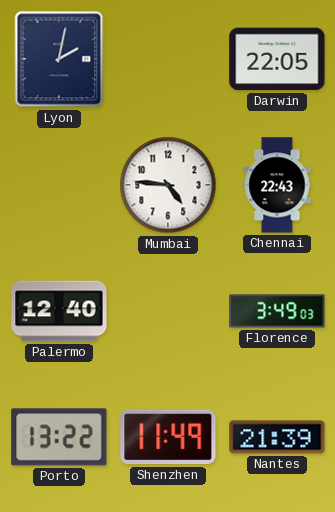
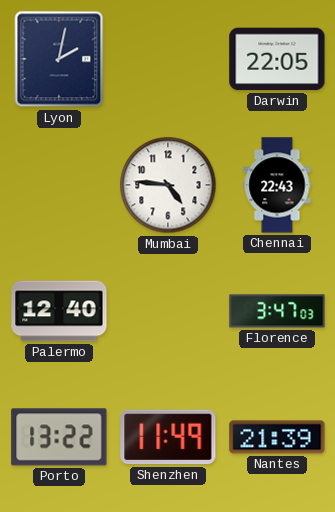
Florence: 3:49 -> 3:47 (277, 311)
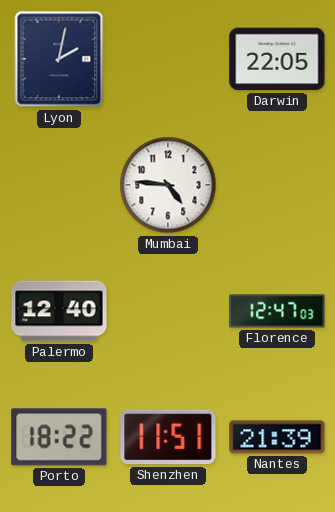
Chennai: 22:43 -> none (277, 185)
Florence: 3:47 -> 12:47 (277, 311)
Porto: 13:22 -> 18:22 (59, 437)
Shenzhen: 11:49 -> 11:51 (168, 437)
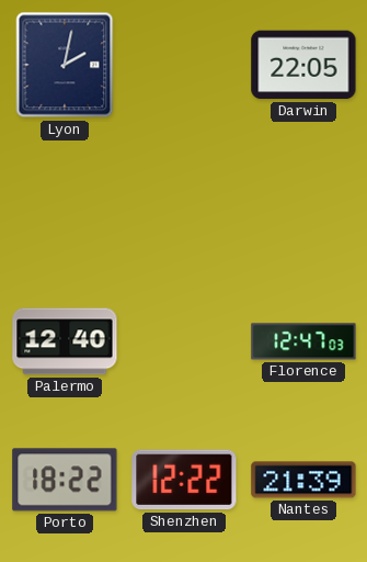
Mumbai: 4:46 -> none (168, 185)
Shenzhen: 11:51 -> 12:22 (184, 480)
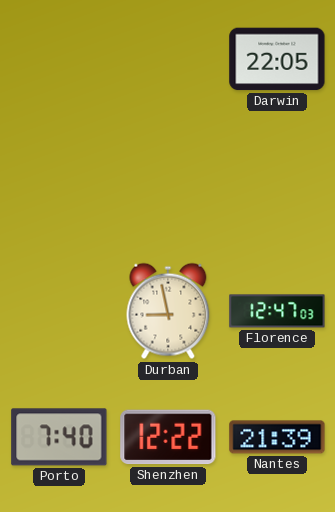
Lyon: 2:02 -> none (65, 65)
Palermo: 12:40 -> none (65, 341)
Durban: none -> 8:58 (168, 311)
Porto: 18:22 -> 7:40 (59, 437)
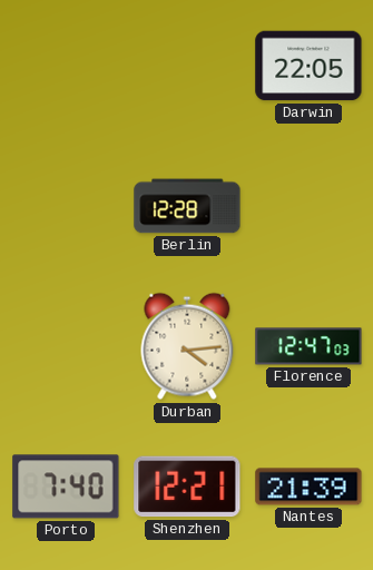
Berlin: none -> 12:28 (187, 206)
Durban: 8:58 -> 4:14 (187, 346)
Shenzhen: 12:22 -> 12:21 (187, 487)
